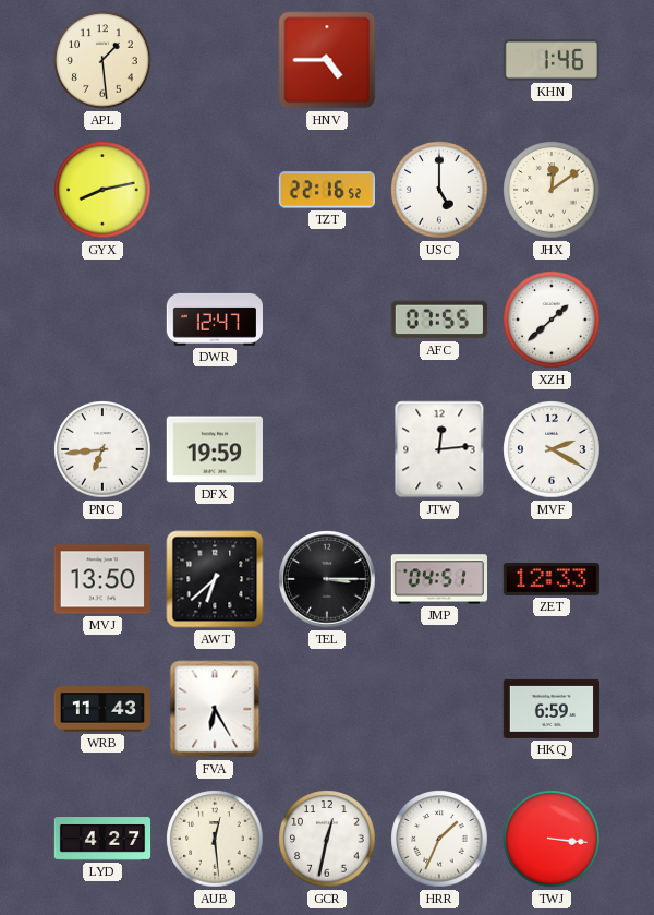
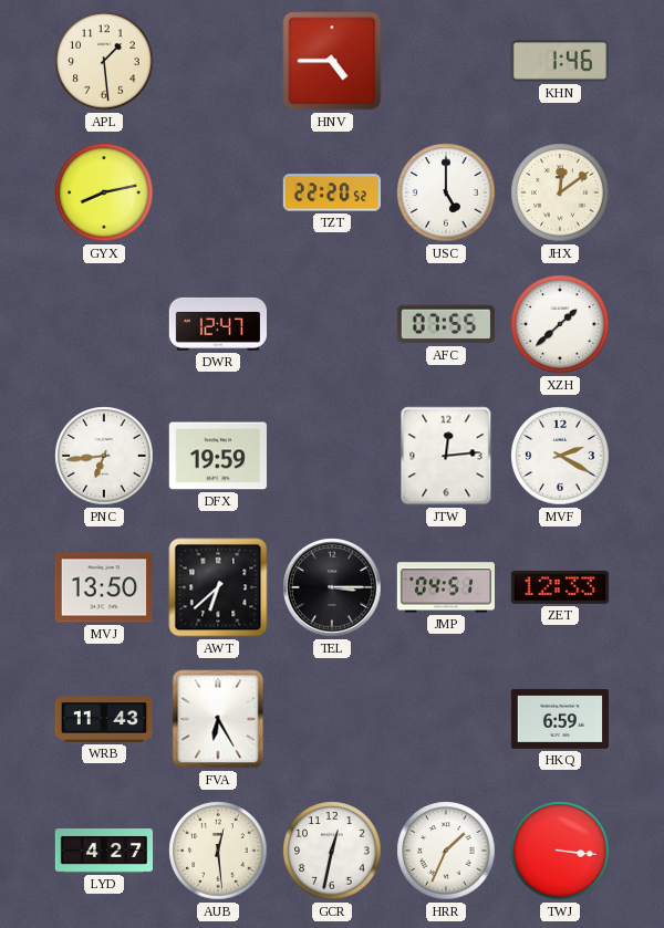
TZT: 22:16 -> 22:20 (332, 192)
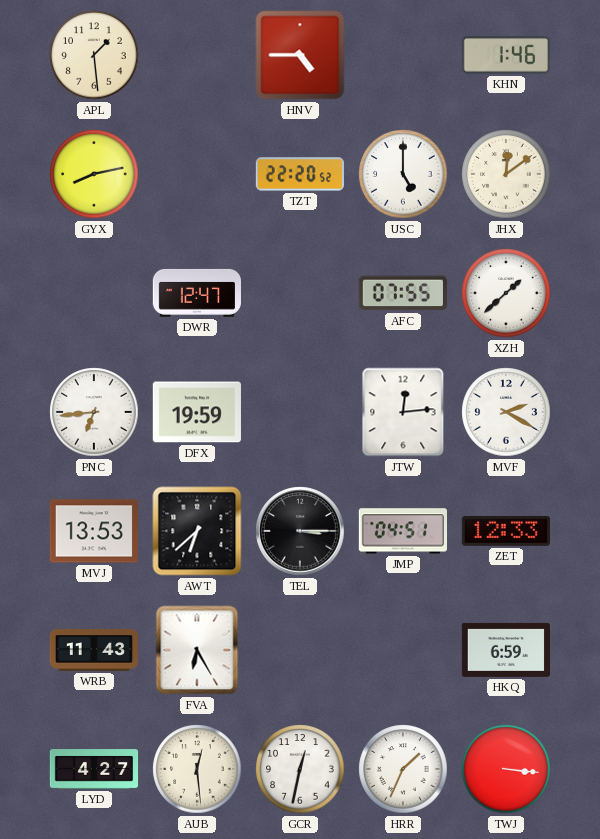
MVJ: 13:50 -> 13:53 (93, 531)
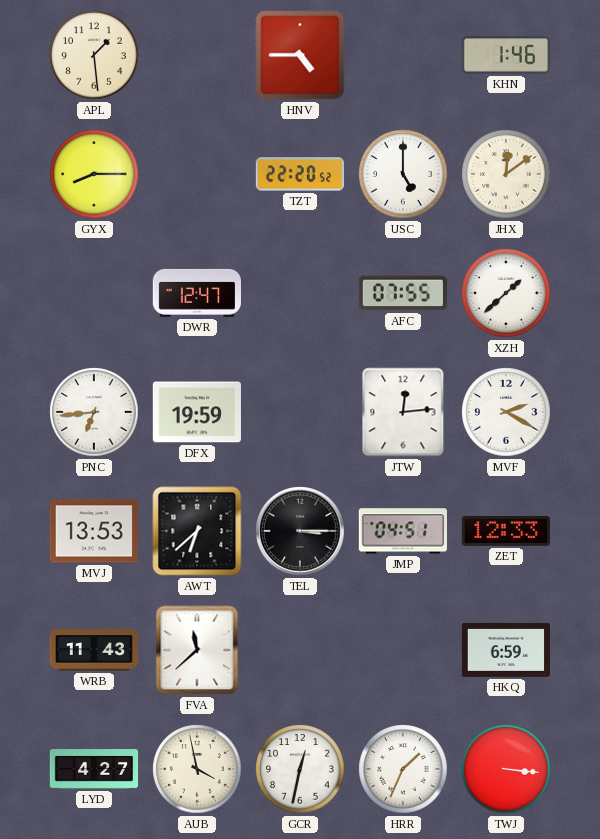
GYX: 8:13 -> 8:15 (94, 174)
FVA: 6:25 -> 11:38 (197, 650)
AUB: 12:29 -> 3:58 (197, 769)
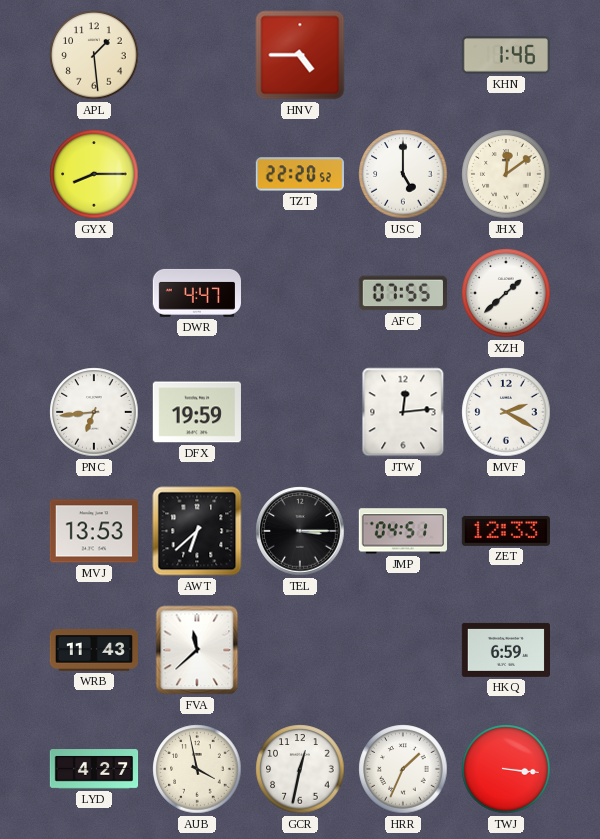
DWR: 12:47 -> 4:47 (196, 293)
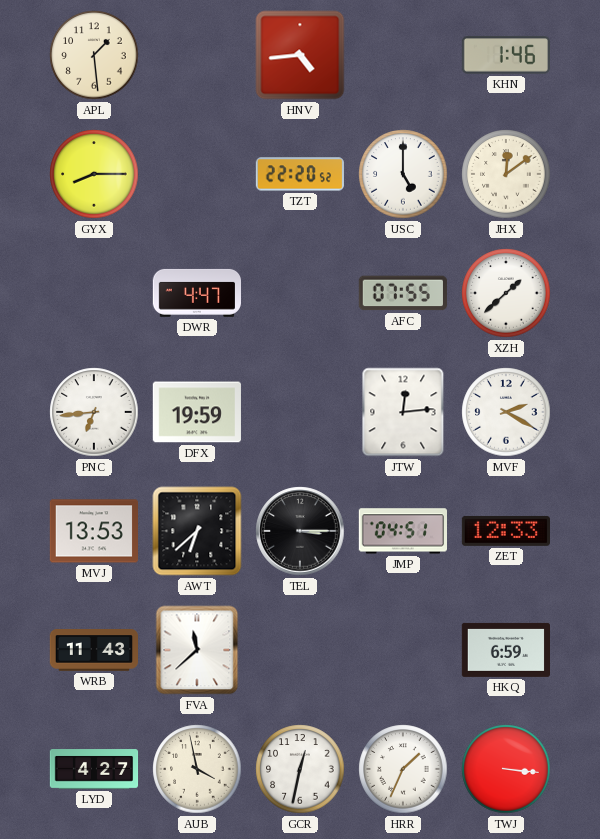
HNV: 4:45 -> 4:44 (300, 55)
